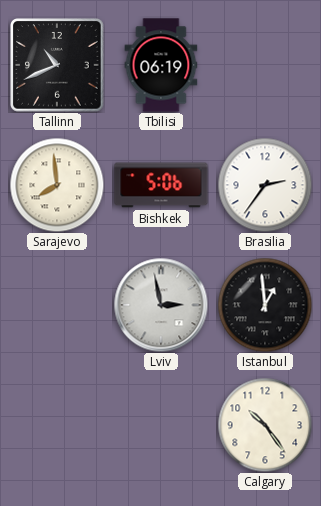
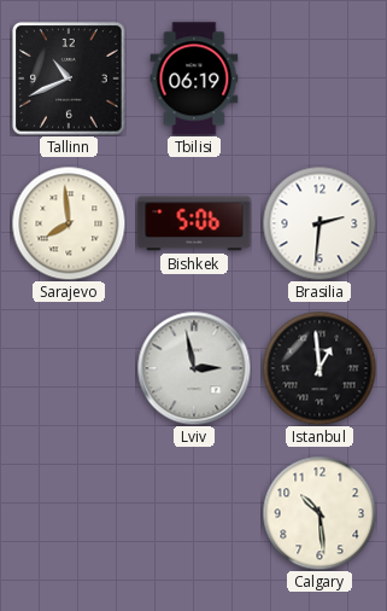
Brasilia: 2:36 -> 2:31 (319, 223)
Calgary: 10:24 -> 10:29 (319, 513)
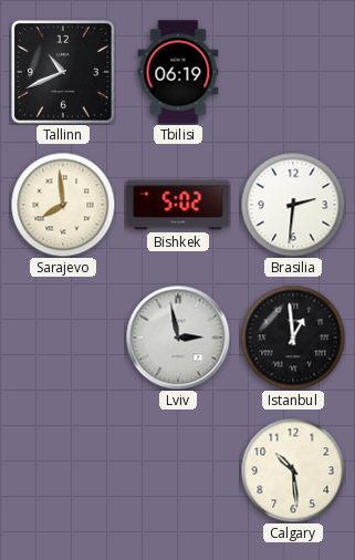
Bishkek: 5:06 -> 5:02 (178, 205)
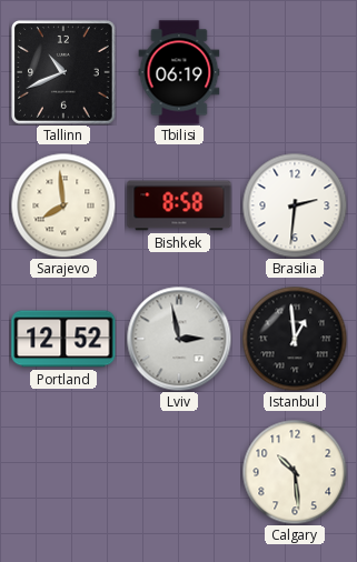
Bishkek: 5:02 -> 8:58 (179, 205)
Portland: none -> 12:52 (63, 339)
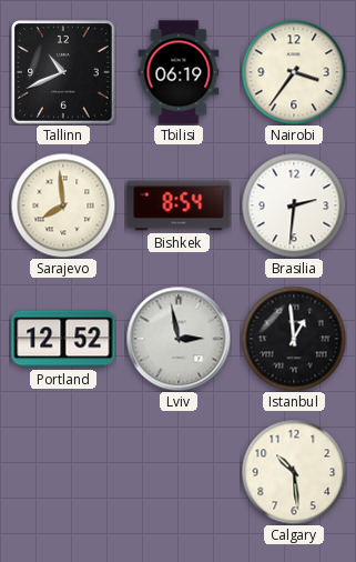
Nairobi: none -> 3:36 (294, 72)
Bishkek: 8:58 -> 8:54 (179, 205)
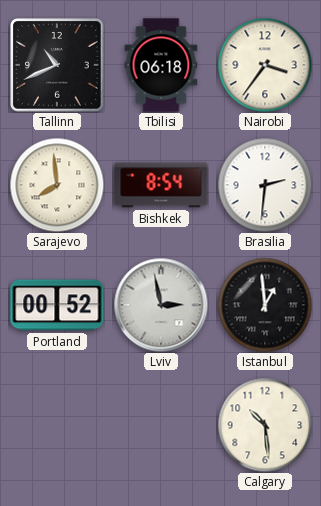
Tbilisi: 06:19 -> 06:18 (161, 65)
Portland: 12:52 -> 00:52 (57, 305)
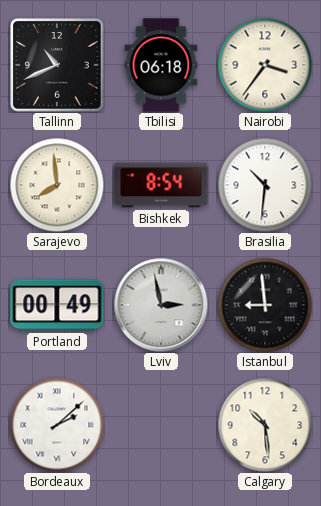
Brasilia: 2:31 -> 10:31 (265, 185)
Portland: 00:52 -> 00:49 (57, 305)
Istanbul: 12:59 -> 8:59 (265, 305)
Bordeaux: none -> 2:08 (57, 425)
